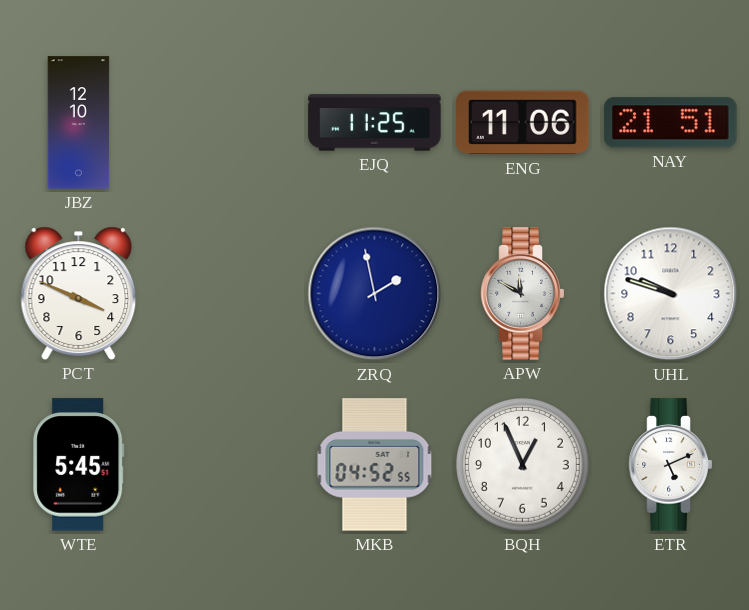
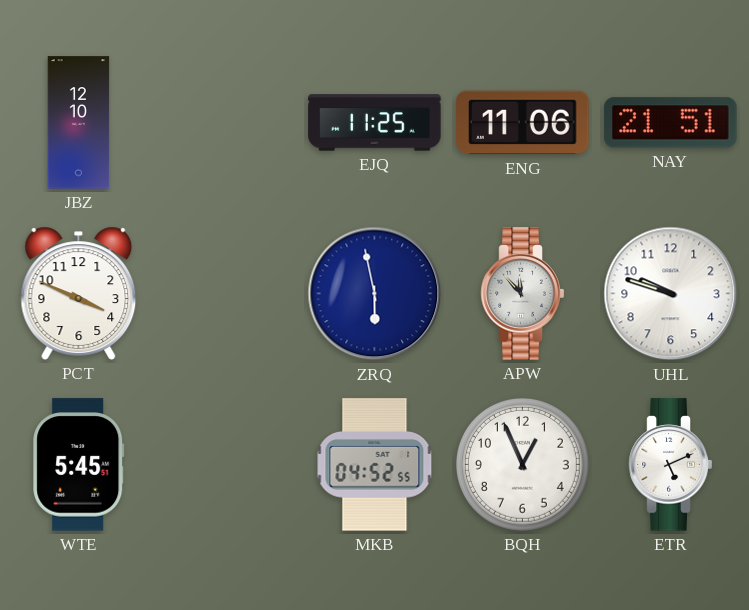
ZRQ: 1:58 -> 5:58 (375, 294)
APW: 11:50 -> 11:53 (523, 294)
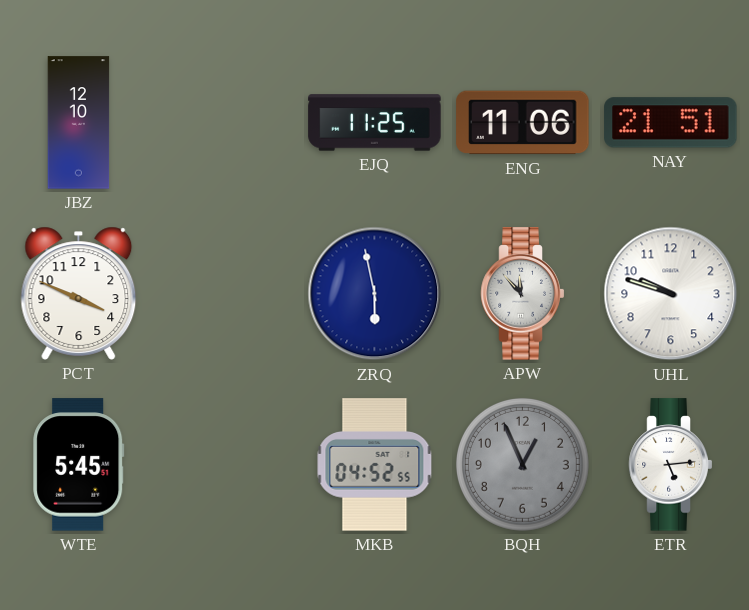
BQH dial: white -> grey (522, 464)
ETR: 5:11 -> 5:14 (671, 465)
